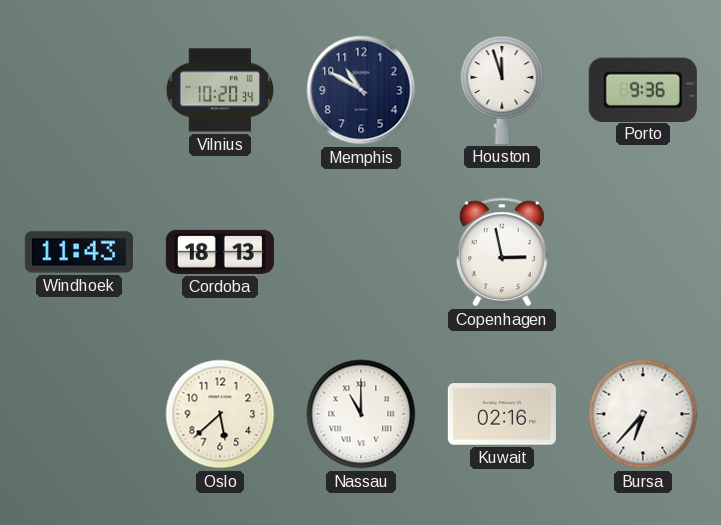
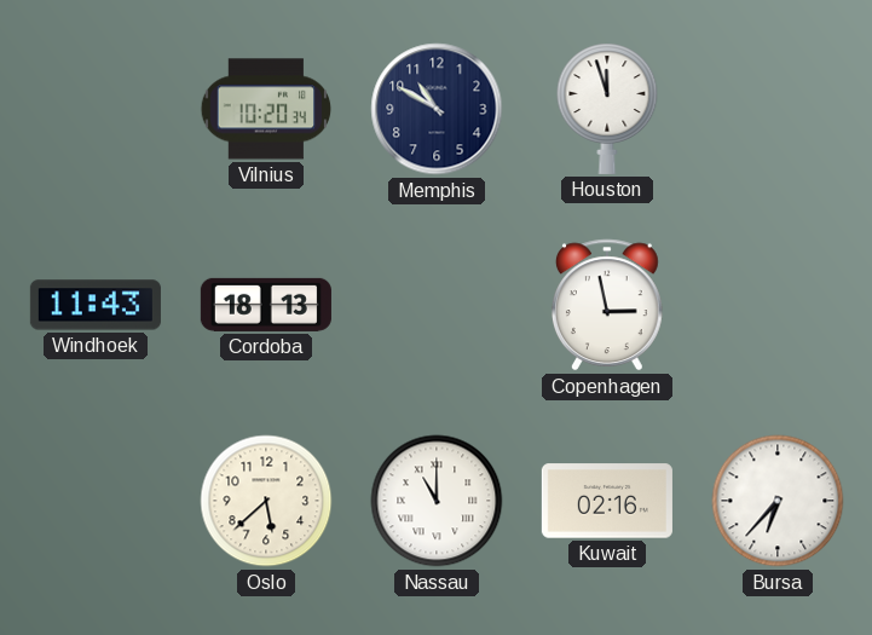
Porto: 9:36 -> none (643, 89)
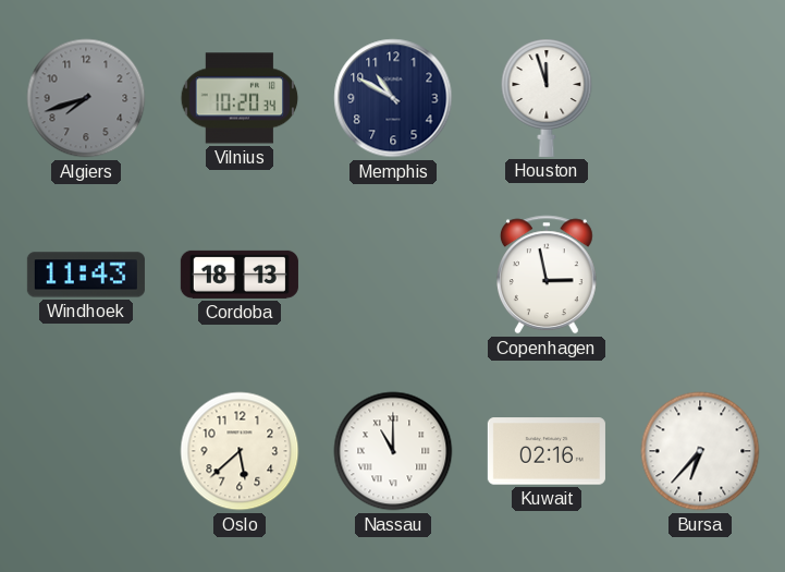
Algiers: none -> 7:42 (86, 98)
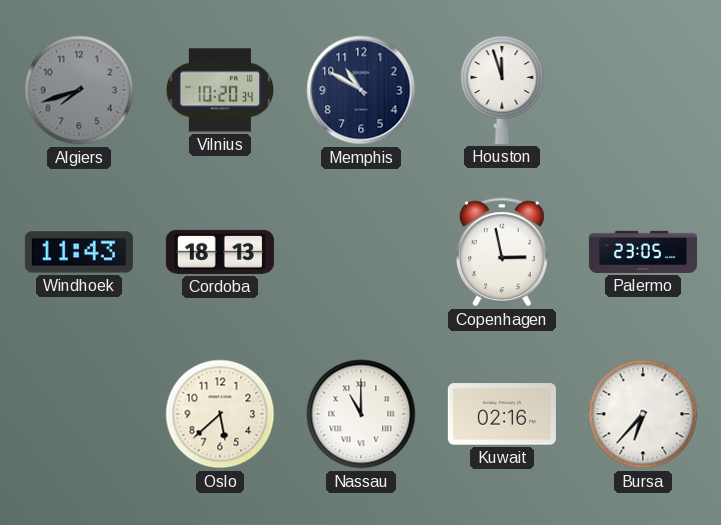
Palermo: none -> 23:05 (643, 252)
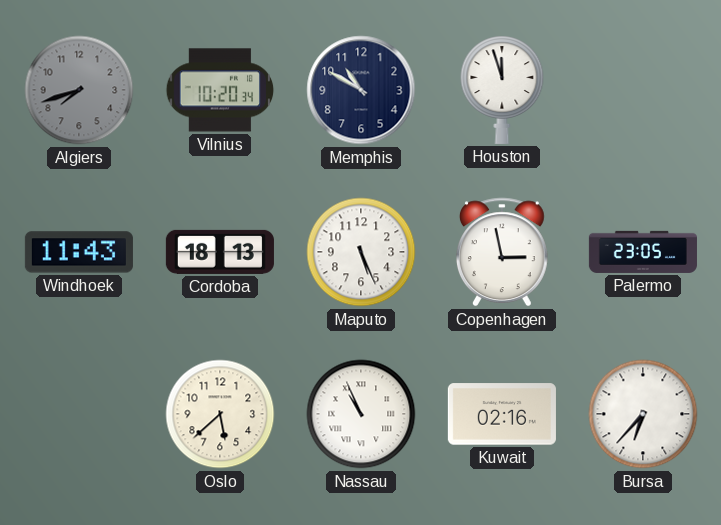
Maputo: none -> 5:26 (361, 252)
Nassau: 11:00 -> 10:56 (361, 414)
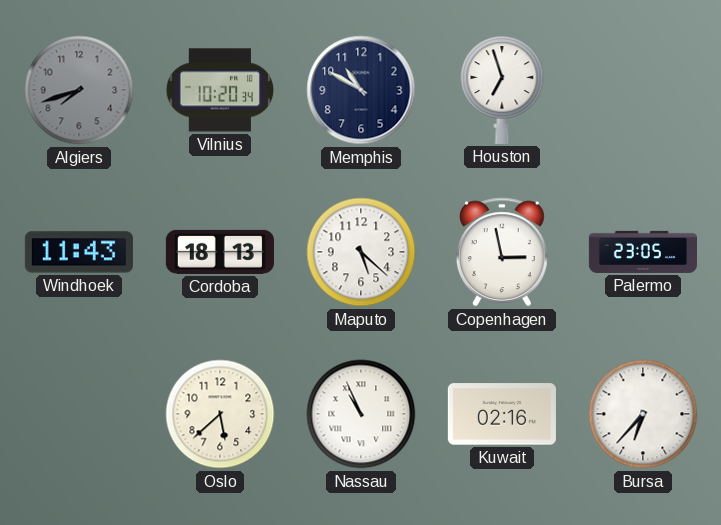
Houston: 11:57 -> 6:57 (502, 90)
Maputo: 5:26 -> 5:22 (361, 252)
